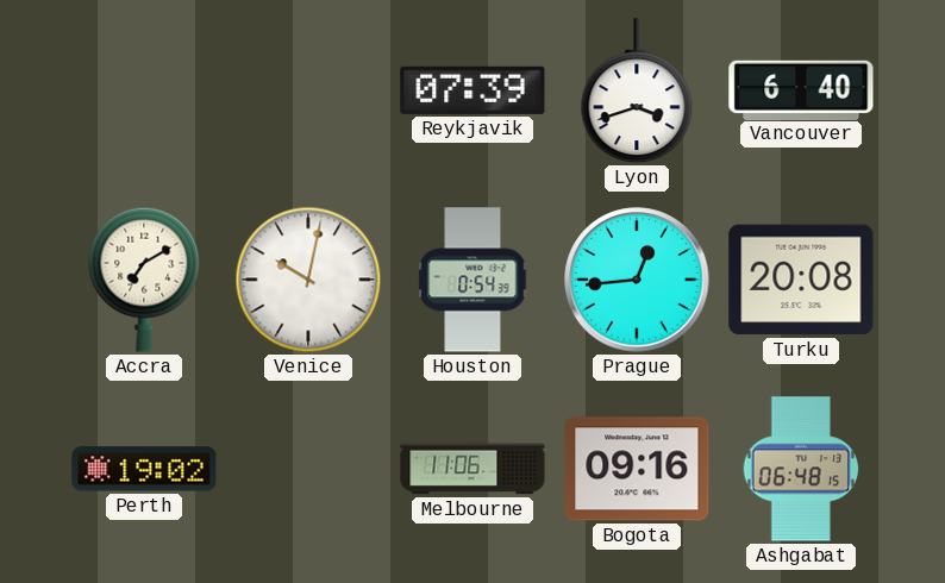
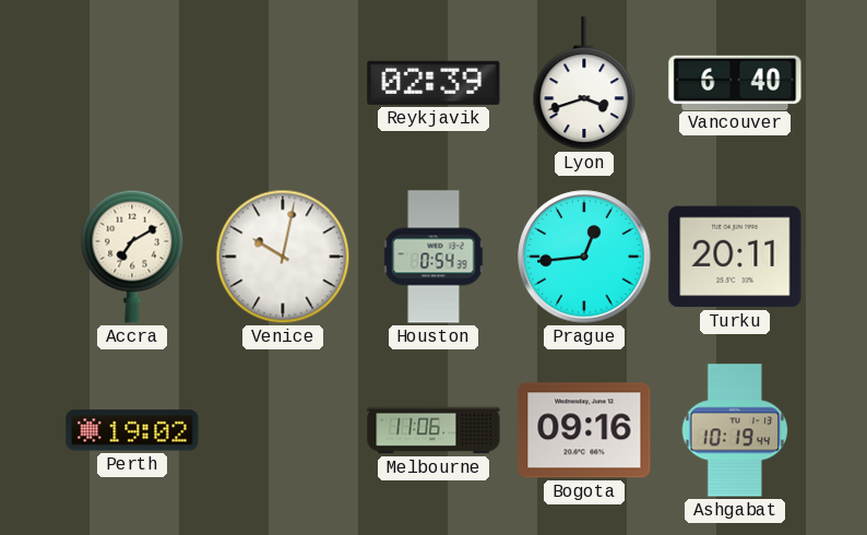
Reykjavik: 07:39 -> 02:39 (434, 83)
Turku: 20:08 -> 20:11 (735, 257)
Ashgabat: 06:48 -> 10:19 (735, 430)
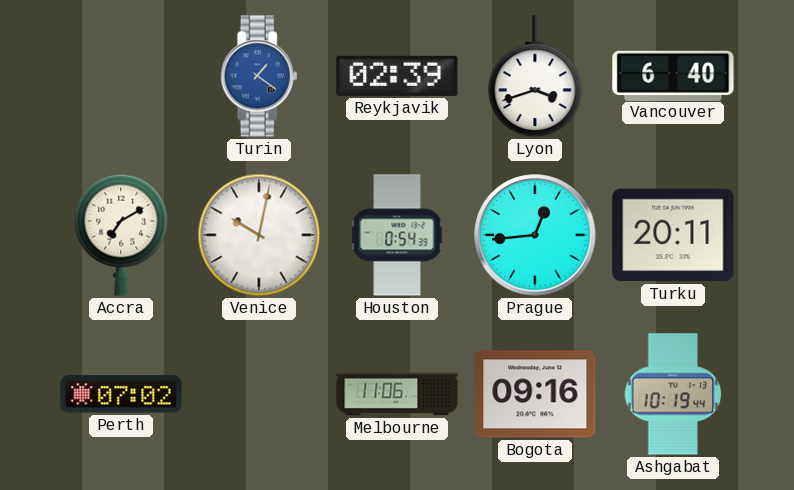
Turin: none -> 1:21 (259, 76)
Perth: 19:02 -> 07:02 (121, 394)
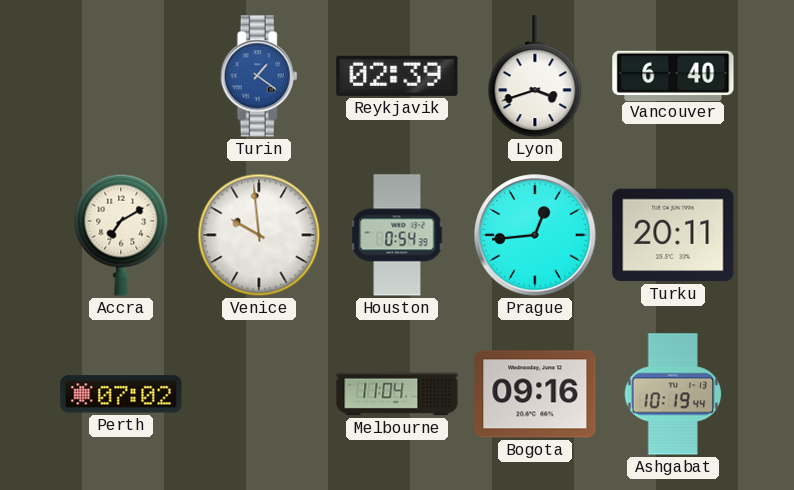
Venice: 10:02 -> 9:59 (259, 235)
Melbourne: 11:06 -> 11:04 (397, 394)
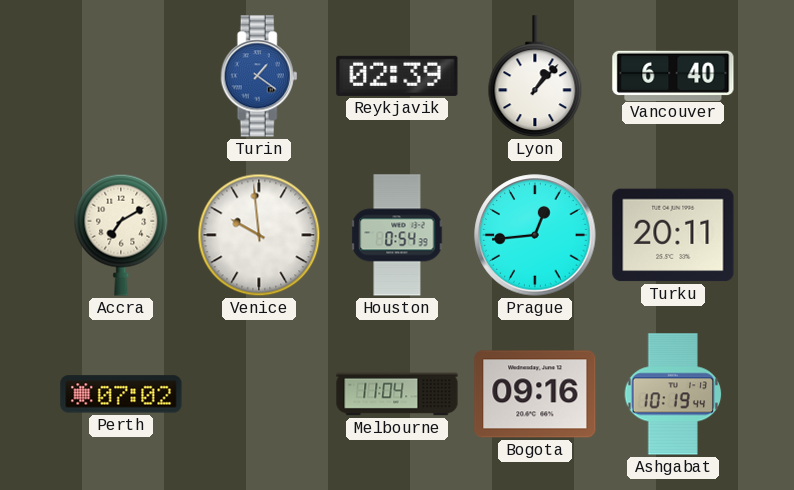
Lyon: 3:42 -> 1:07 (535, 77)
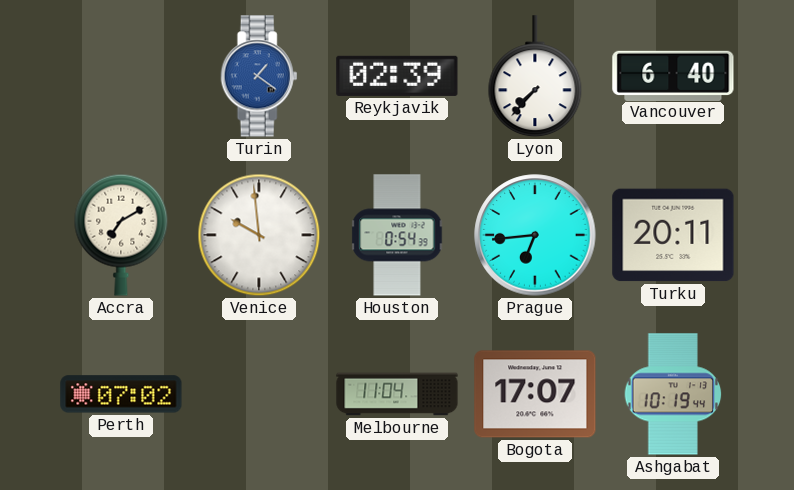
Lyon: 1:07 -> 7:37 (535, 77)
Prague: 12:44 -> 6:44 (535, 235)
Bogota: 09:16 -> 17:07 (535, 394)
